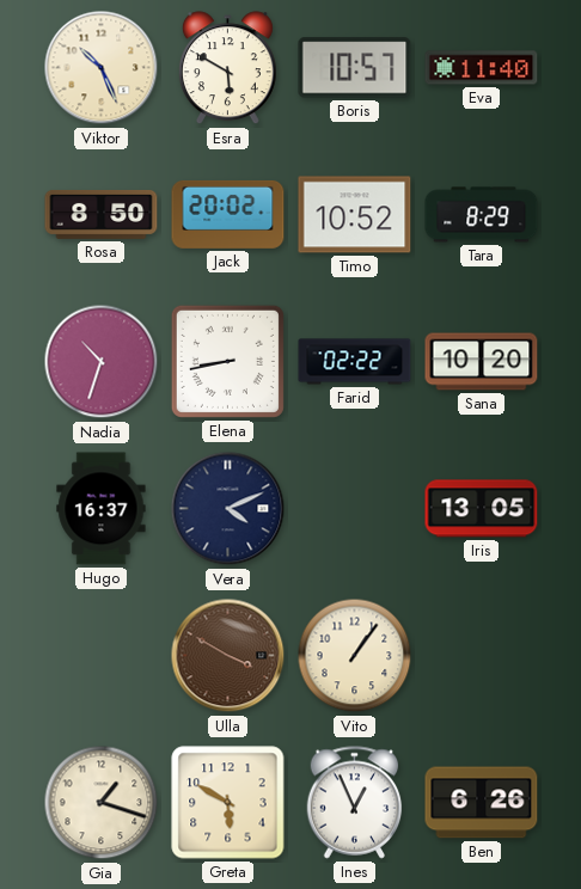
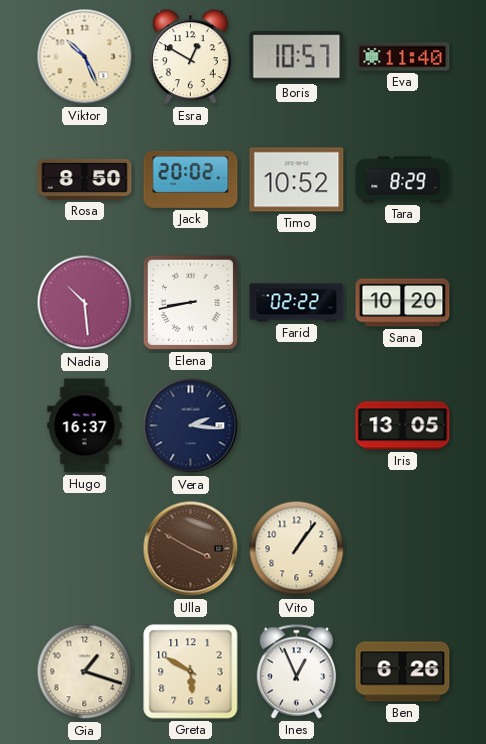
Esra: 5:50 -> 12:50 (190, 57)
Nadia: 10:33 -> 10:29 (85, 303)
Vera: 4:11 -> 2:16 (191, 426)
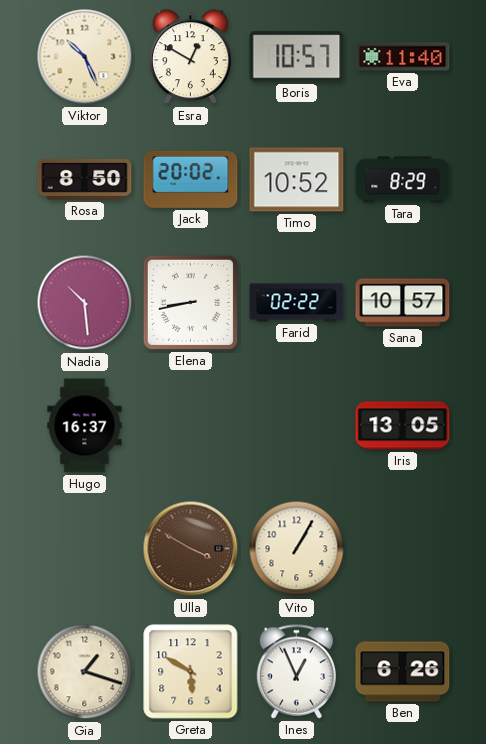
Sana: 10:20 -> 10:57 (403, 303)
Vera: 2:16 -> none (191, 426)
Vito: 1:06 -> 1:05 (297, 549)
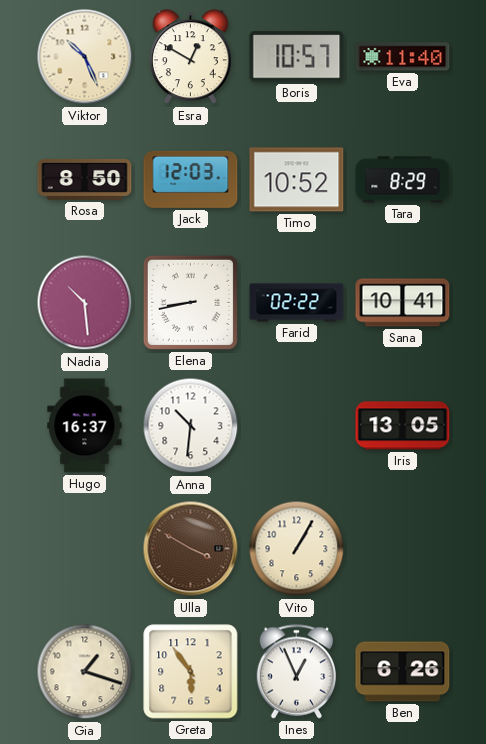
Jack: 20:02 -> 12:03 (191, 179)
Sana: 10:57 -> 10:41 (403, 303)
Anna: none -> 10:31 (191, 426)
Greta: 5:50 -> 5:54 (191, 672)
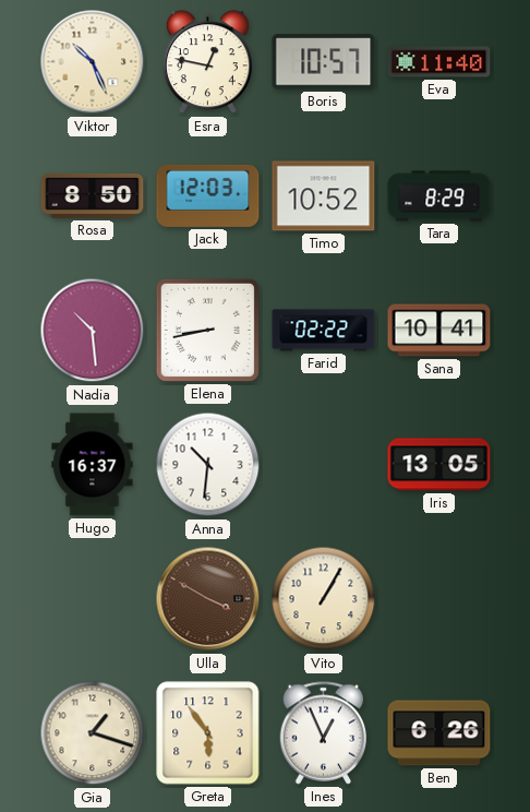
Esra: 12:50 -> 12:47 (207, 62)
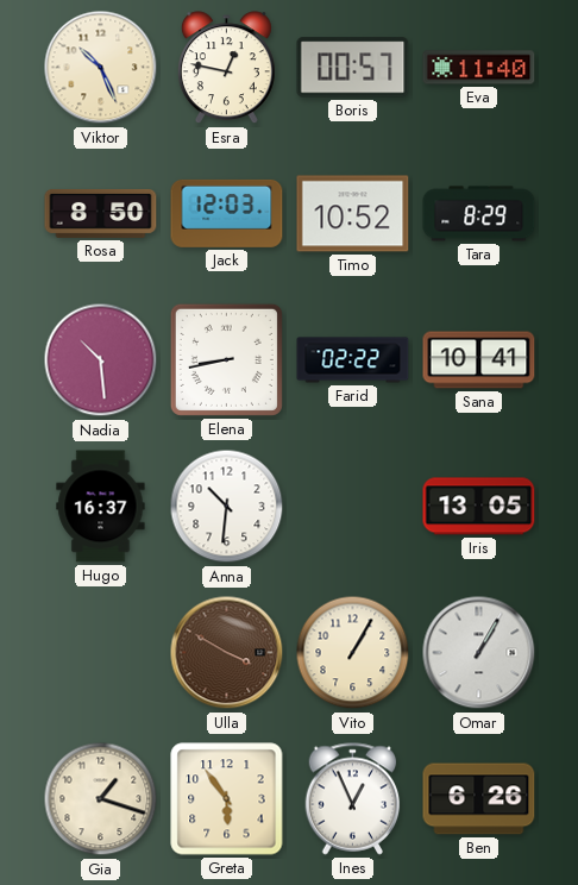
Boris: 10:57 -> 00:57 (353, 68)
Omar: none -> 1:05 (479, 653)
